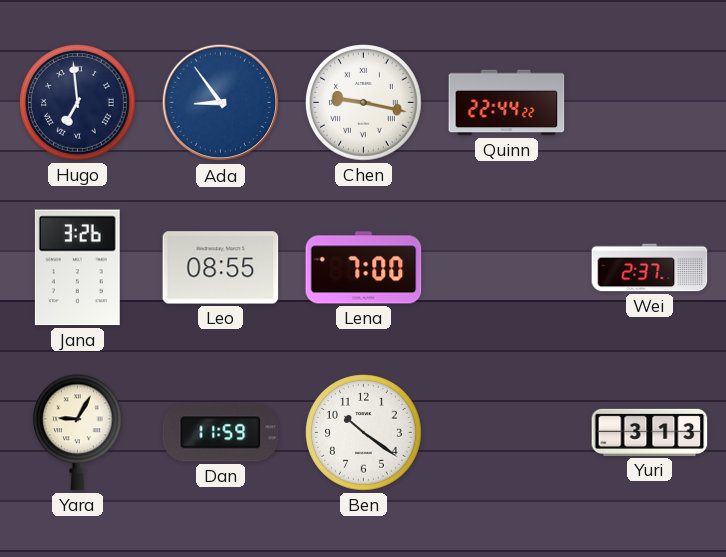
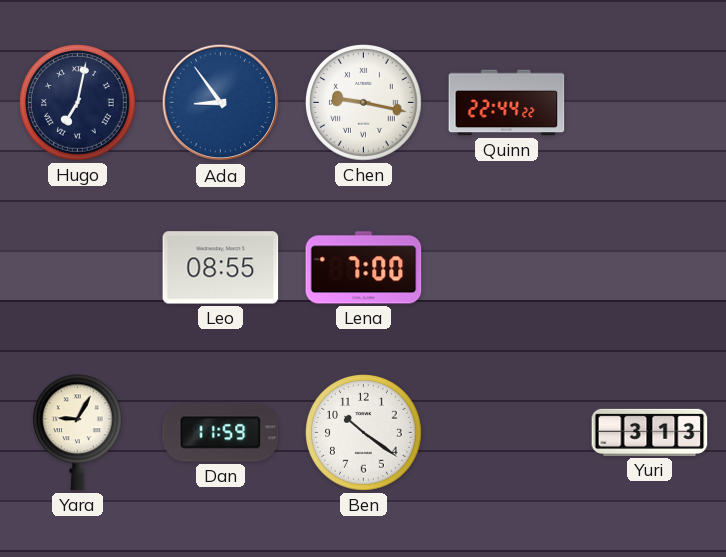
Hugo: 6:59 -> 7:02 (78, 103)
Jana: 3:26 -> none (77, 268)
Wei: 2:37 -> none (650, 268)
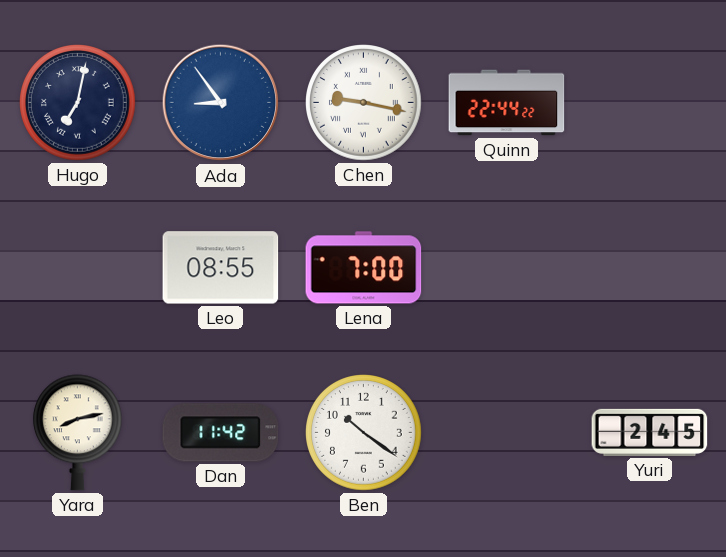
Yara: 9:05 -> 8:13 (77, 433)
Dan: 11:59 -> 11:42 (221, 433)
Yuri: 3:13 -> 2:45 (650, 432)
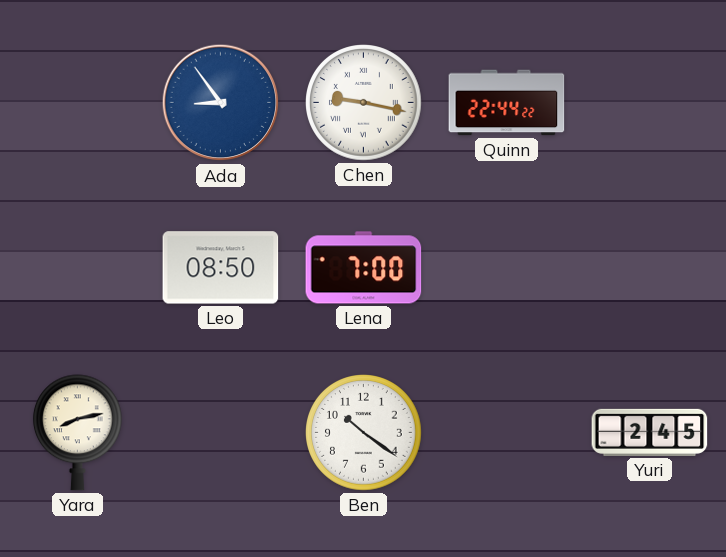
Hugo: 7:02 -> none (78, 103)
Leo: 08:55 -> 08:50 (221, 268)
Dan: 11:42 -> none (221, 433)
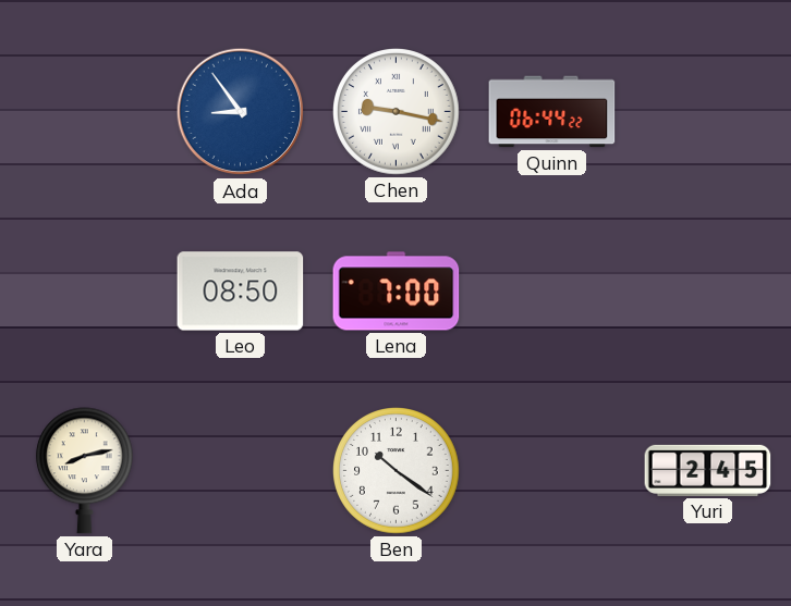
Quinn: 22:44 -> 06:44 (552, 112)
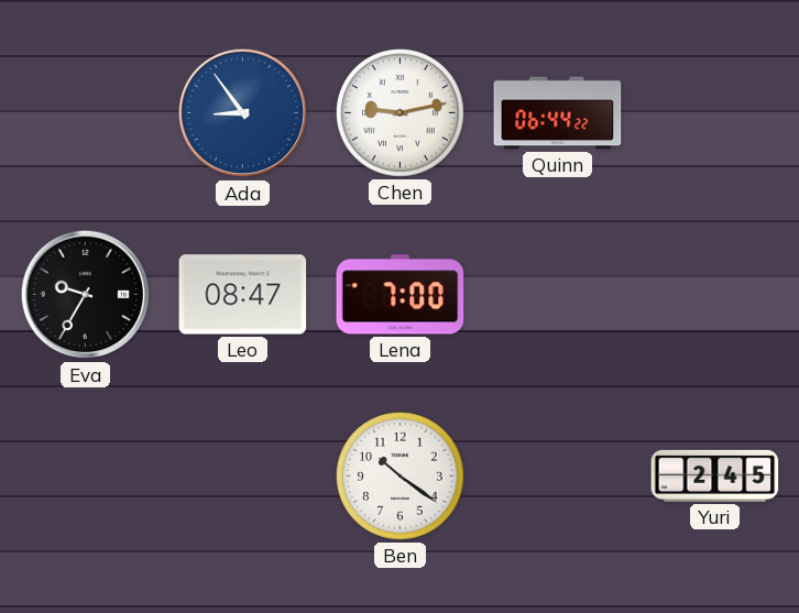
Chen: 9:17 -> 9:13 (401, 113)
Eva: none -> 9:35 (86, 295)
Leo: 08:50 -> 08:47 (243, 295)
Yara: 8:13 -> none (84, 471)
